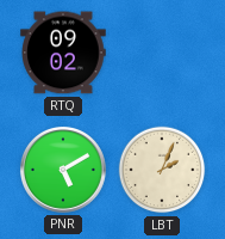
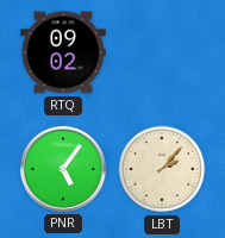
PNR: 5:10 -> 5:06 (63, 169)
LBT: 2:04 -> 2:07 (162, 169)
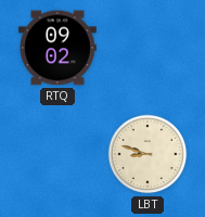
PNR: 5:06 -> none (63, 169)
LBT: 2:07 -> 8:48 (148, 154)
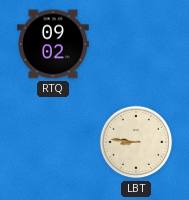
LBT: 8:48 -> 8:46 (136, 142)
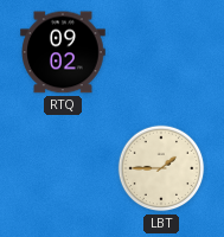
LBT: 8:46 -> 1:45 (161, 168)
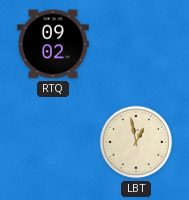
LBT: 1:45 -> 12:58 (136, 142)
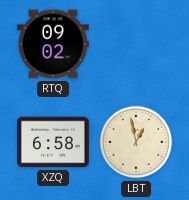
XZQ: none -> 6:58 (53, 142)
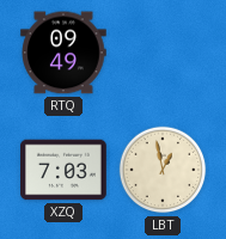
RTQ: 09:02 -> 09:49 (65, 53)
XZQ: 6:58 -> 7:03 (63, 170)
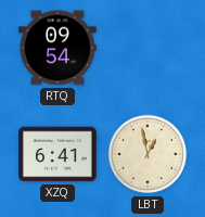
RTQ: 09:49 -> 09:54 (59, 48)
XZQ: 7:03 -> 6:41 (57, 154)
